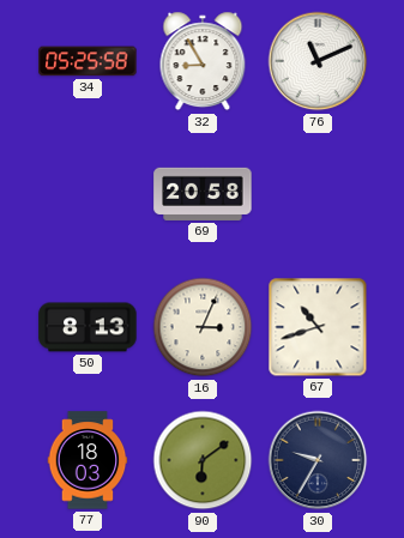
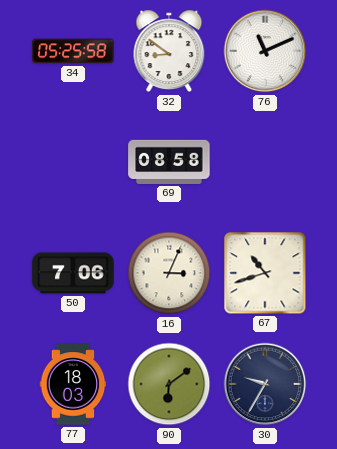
32: 8:55 -> 8:51 (169, 51)
69: 20:58 -> 08:58 (169, 162)
50: 8:13 -> 7:06 (73, 273)
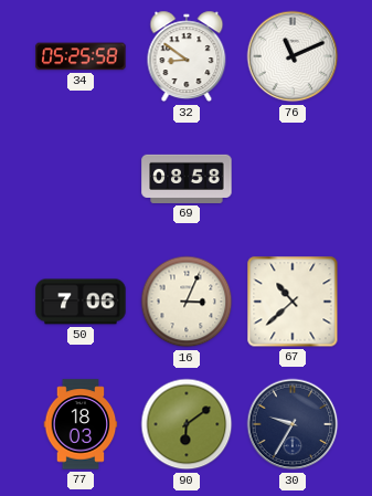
67: 10:42 -> 10:38 (293, 302)
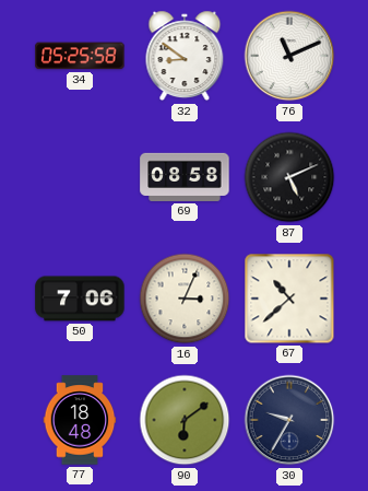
87: none -> 5:11 (289, 177)
77: 18:03 -> 18:48 (80, 420)
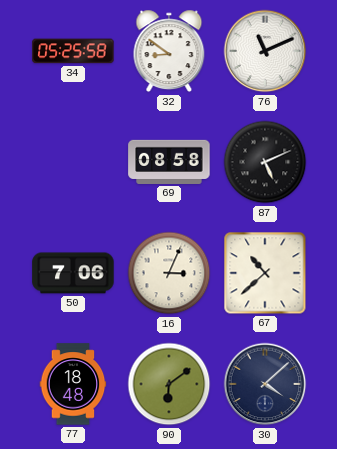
30: 9:35 -> 4:08 (265, 384)
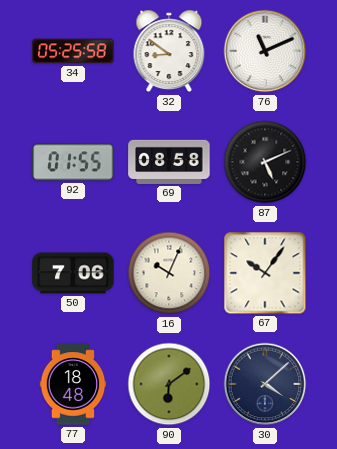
92: none -> 01:55 (73, 162)
16: 3:04 -> 10:04 (169, 273)
67: 10:38 -> 10:06 (265, 273)
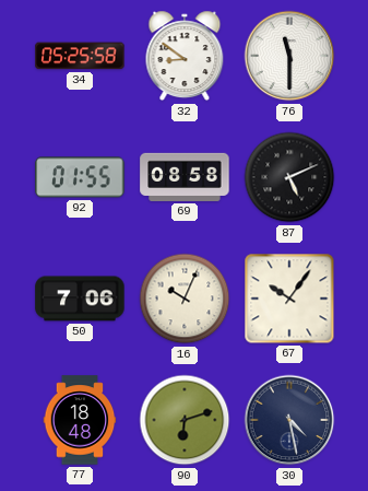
76: 11:11 -> 11:30 (289, 56)
90: 6:09 -> 6:12 (185, 420)
30: 4:08 -> 4:28 (289, 420)
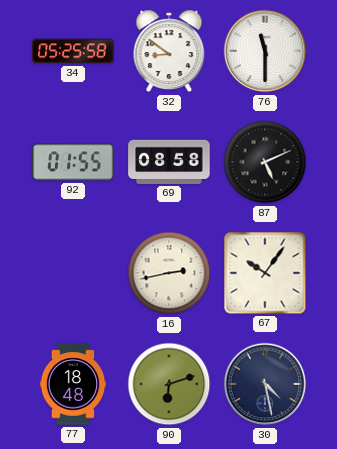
50: 7:06 -> none (80, 299)
16: 10:04 -> 2:43 (169, 273)
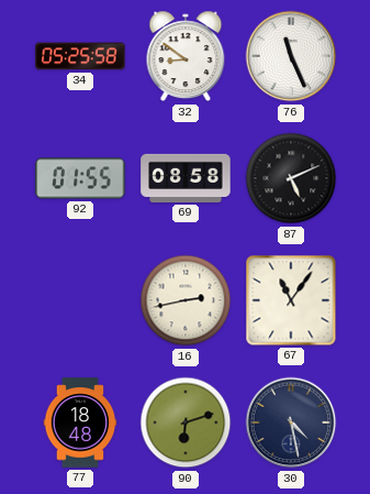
76: 11:30 -> 11:26 (291, 56)
67: 10:06 -> 11:06 (291, 300)
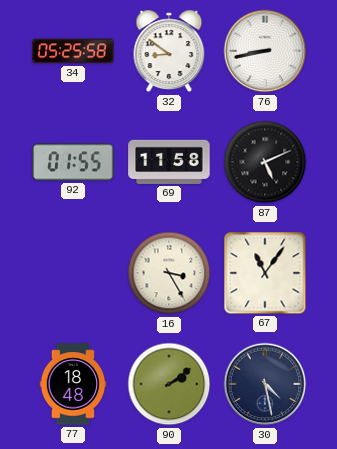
76: 11:26 -> 8:43 (265, 51)
69: 08:58 -> 11:58 (169, 162)
16: 2:43 -> 3:25 (169, 273)
90: 6:12 -> 2:09 (169, 384)
